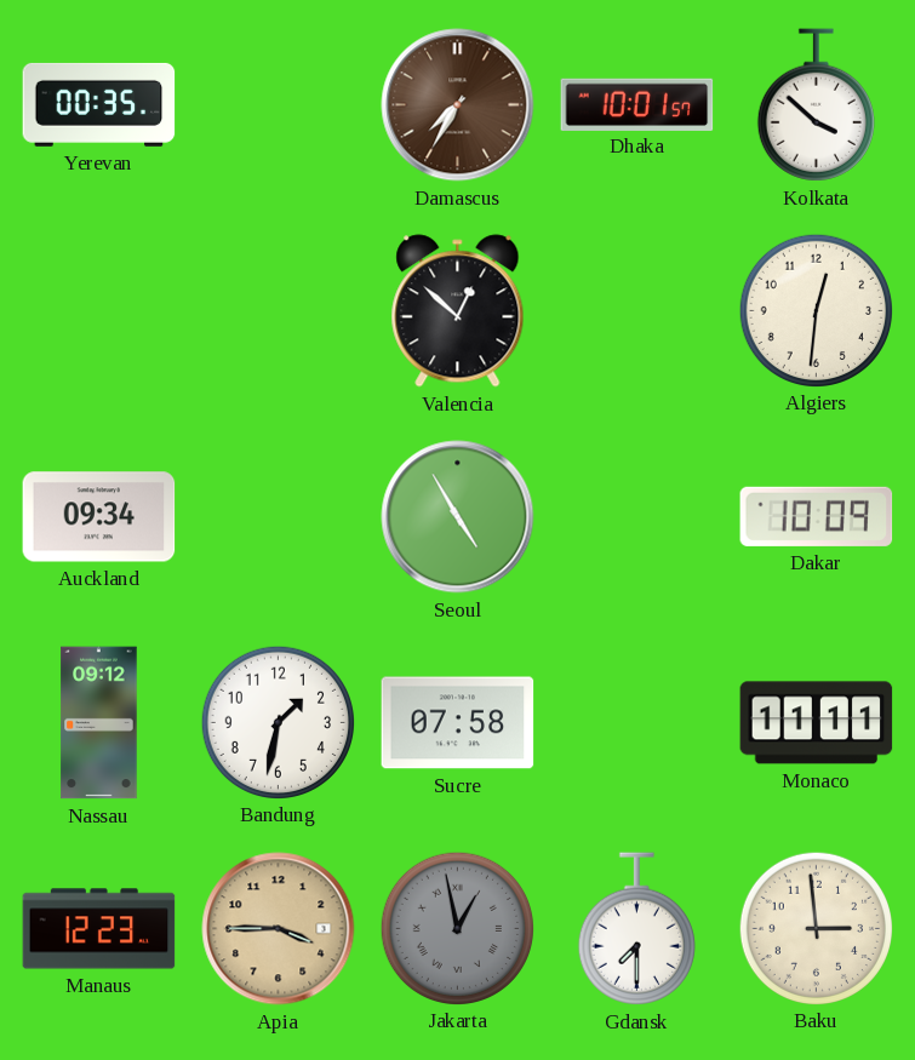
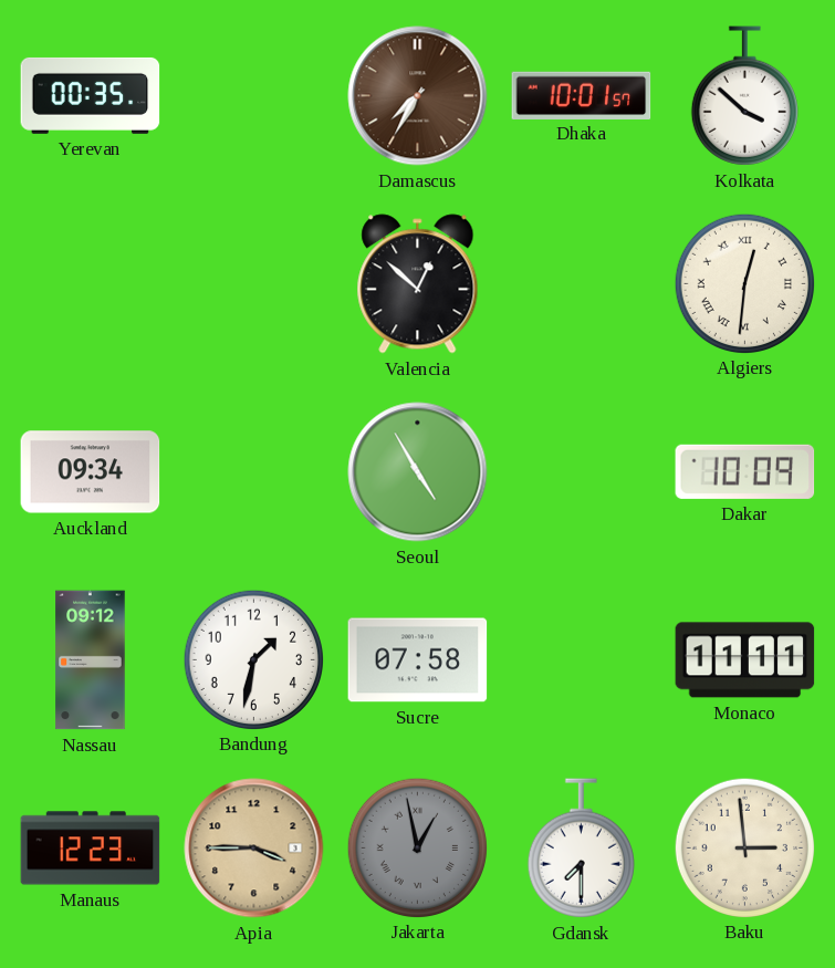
Algiers numerals: Arabic -> Roman (744, 283)
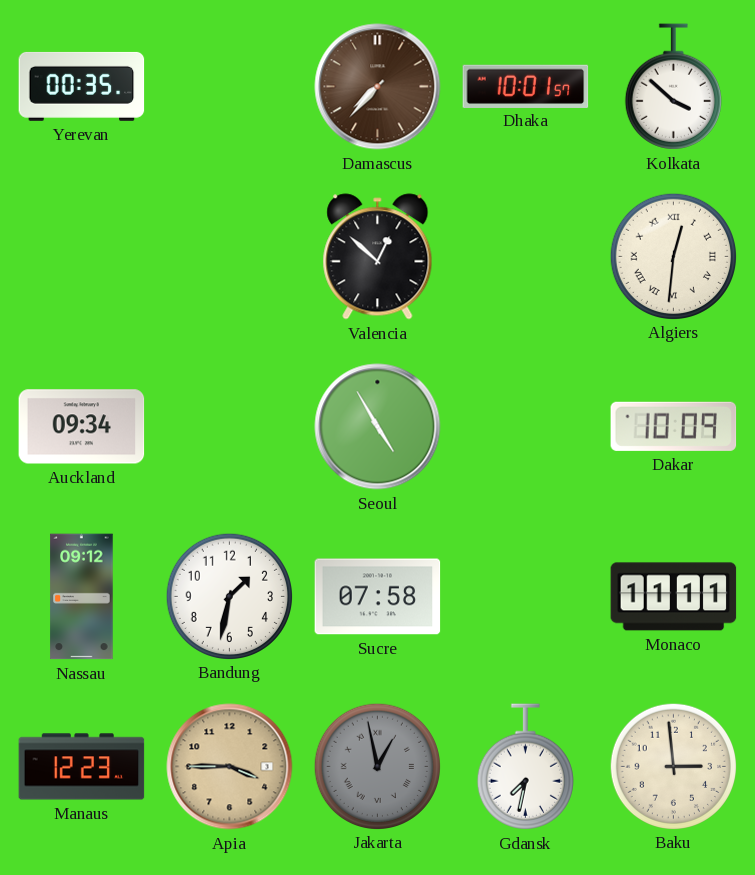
Damascus: 7:35 -> 7:37 (378, 87)
Gdansk: 7:30 -> 7:32 (525, 767)
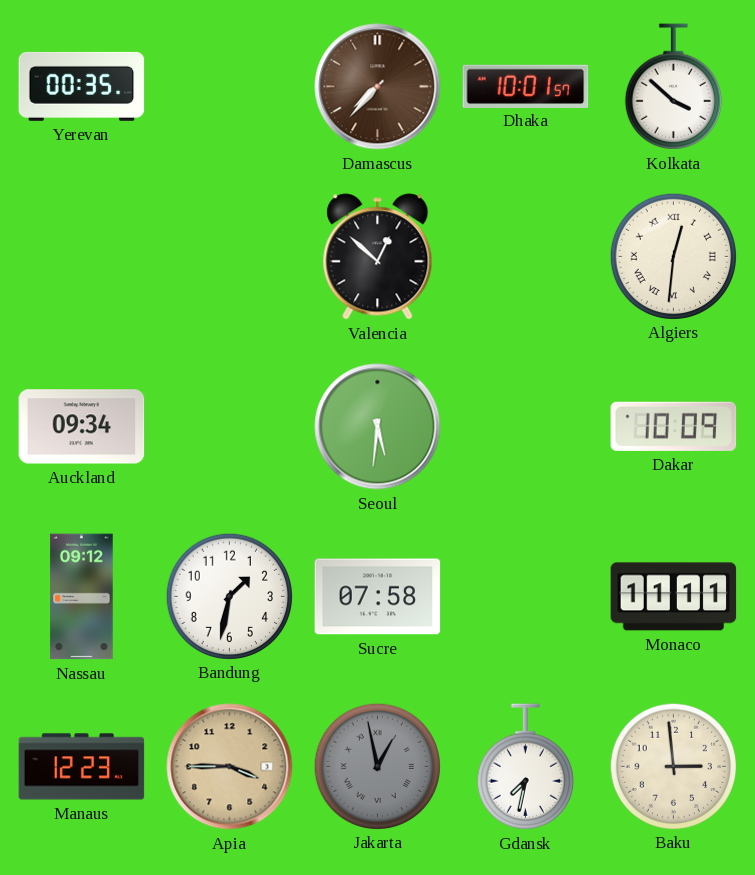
Seoul: 4:55 -> 5:31 (378, 427)
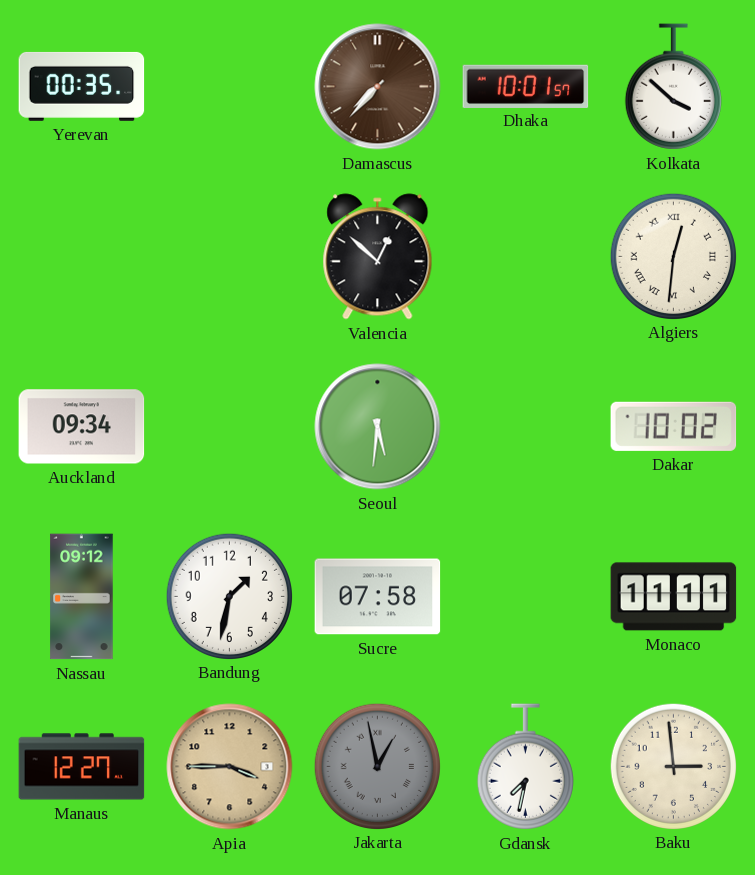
Dakar: 10:09 -> 10:02 (674, 426)
Manaus: 12:23 -> 12:27 (82, 767)
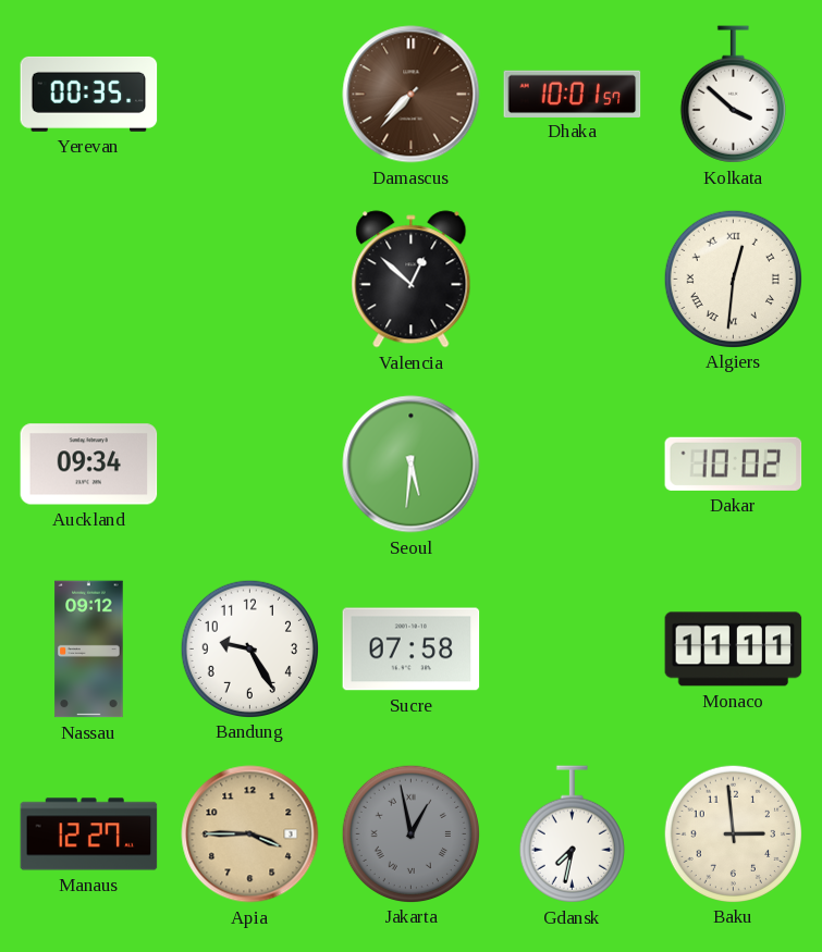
Bandung: 1:32 -> 9:25 (249, 648)
